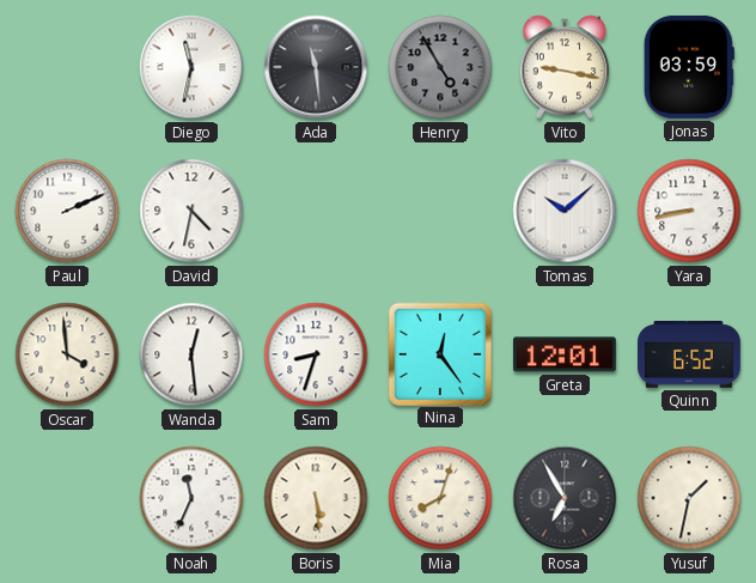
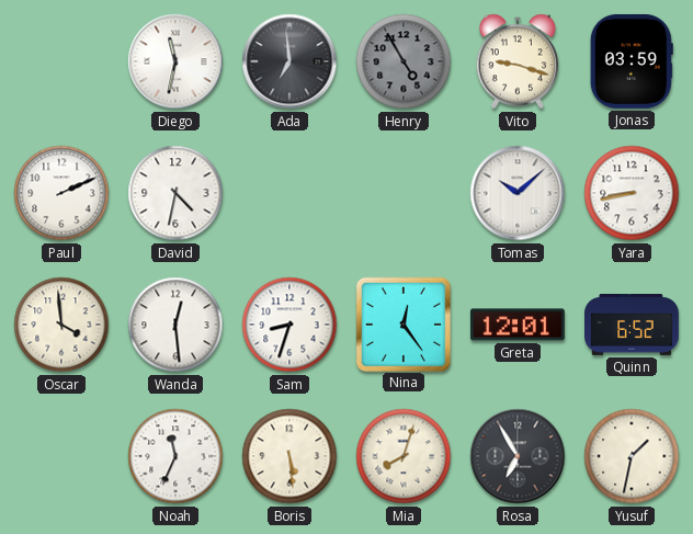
Ada: 11:29 -> 6:59 (289, 61)
Vito: 9:17 -> 9:18 (518, 61)
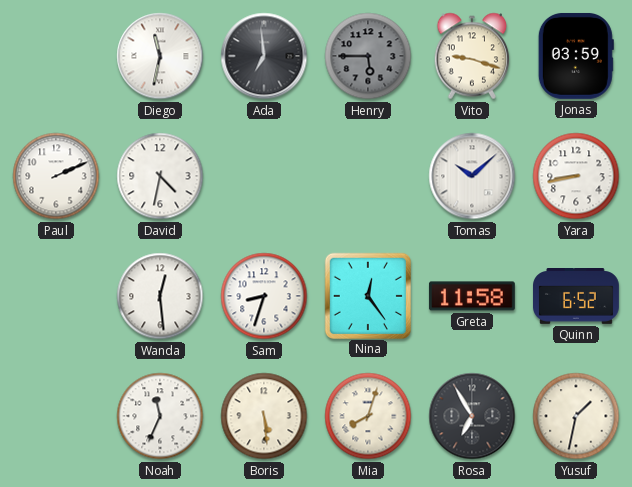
Henry: 4:55 -> 5:45 (368, 56)
Oscar: 3:59 -> none (61, 325)
Greta: 12:01 -> 11:58 (472, 296)
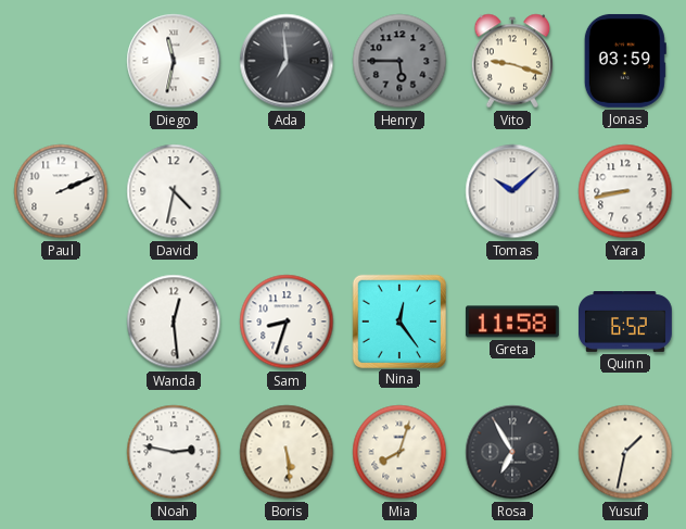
Noah: 11:34 -> 2:47 (174, 452)
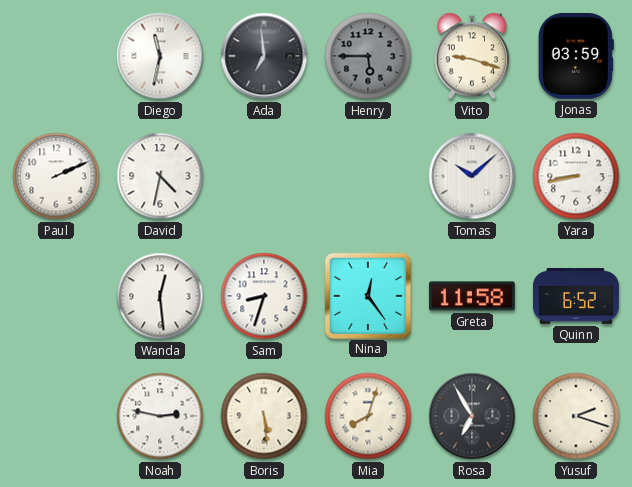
Yusuf: 1:32 -> 2:18 (576, 416)
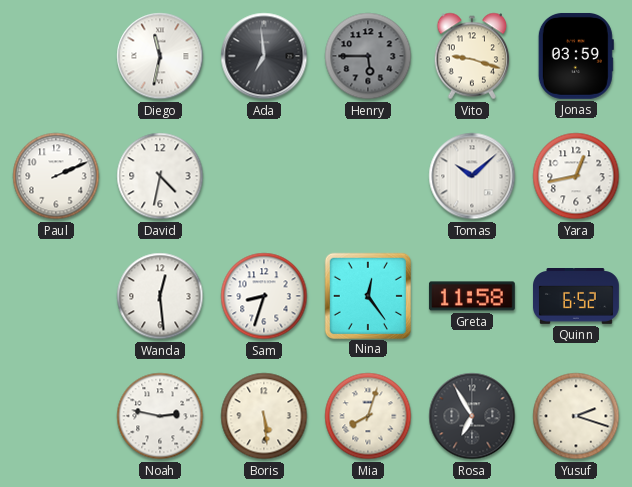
Yara: 8:43 -> 12:43 (576, 176)
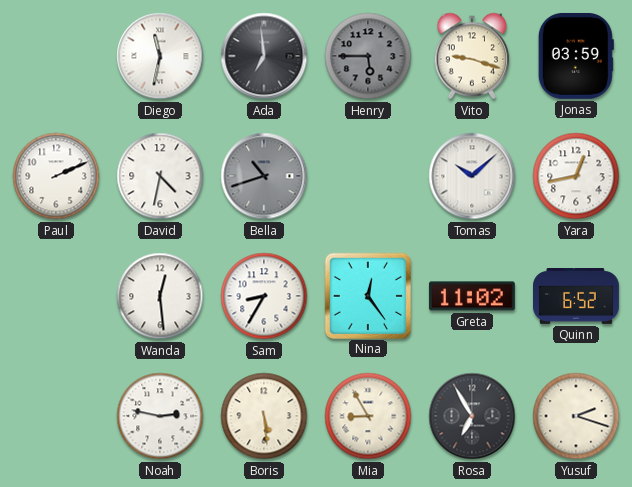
Bella: none -> 10:42 (264, 176)
Sam: 8:33 -> 8:35 (264, 296)
Greta: 11:58 -> 11:02 (472, 296)
Mia: 8:03 -> 8:55 (368, 416)
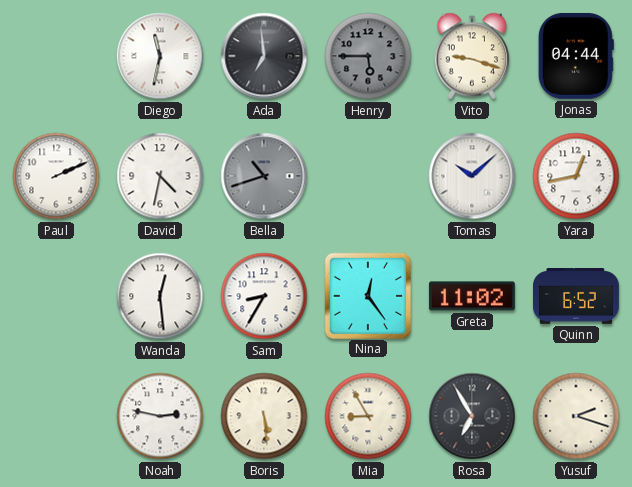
Jonas: 03:59 -> 04:44 (576, 56)
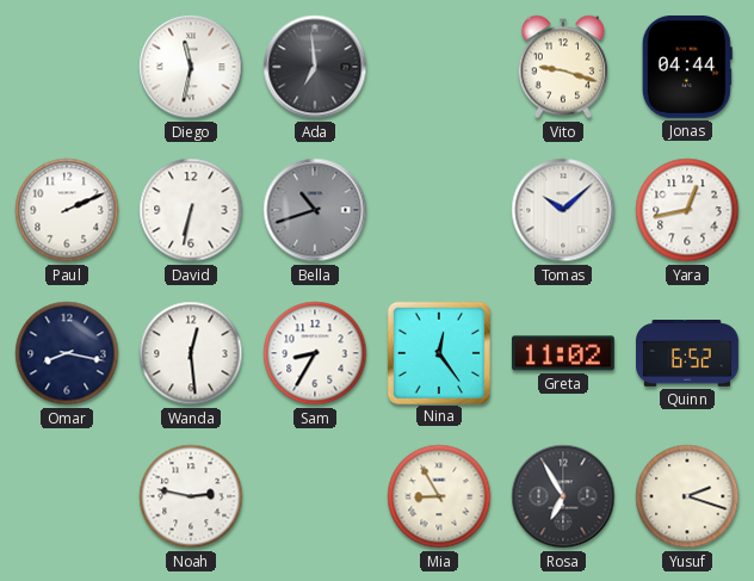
Henry: 5:45 -> none (368, 56)
David: 4:32 -> 6:32 (191, 210)
Omar: none -> 8:17 (67, 353)
Boris: 5:29 -> none (264, 416)
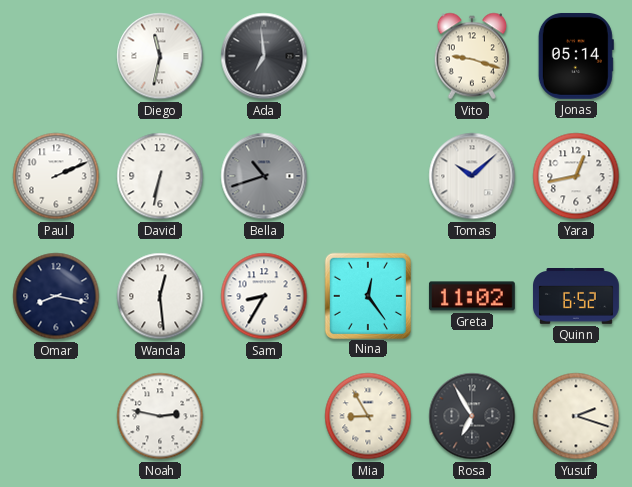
Jonas: 04:44 -> 05:14 (576, 56)
